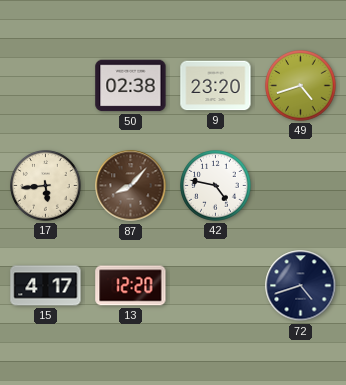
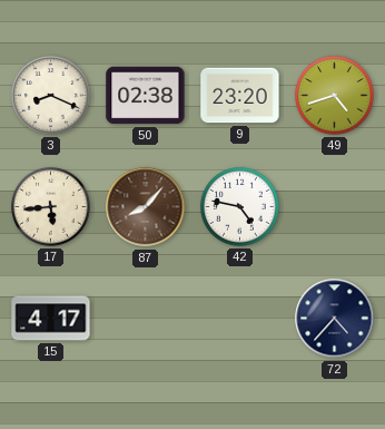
3: none -> 8:19 (51, 96)
13: 12:20 -> none (131, 286)
72: 4:42 -> 4:37 (335, 319)
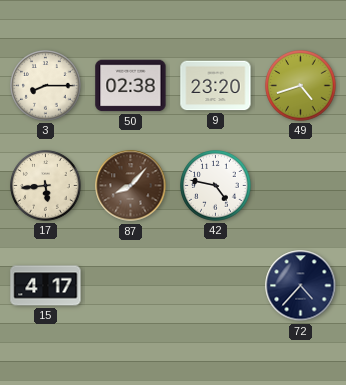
3: 8:19 -> 8:15 (46, 86)
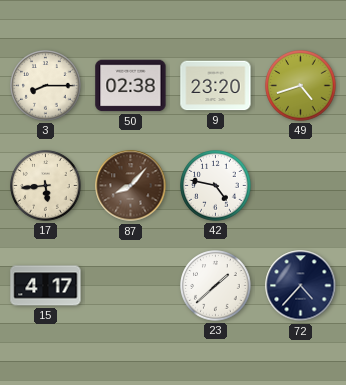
23: none -> 1:38 (216, 286)
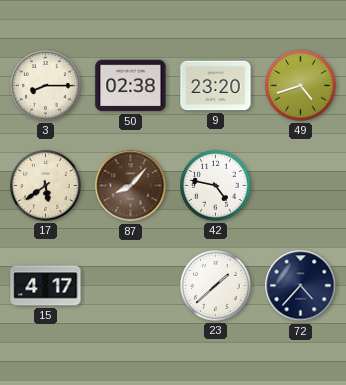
17: 5:44 -> 5:39 (46, 186)
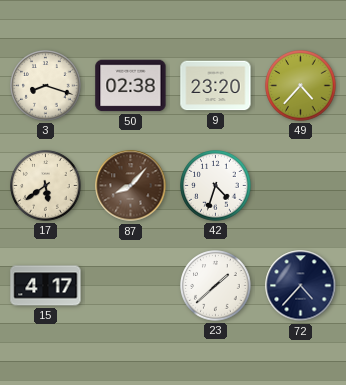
3: 8:15 -> 8:18 (46, 86)
49: 4:42 -> 4:37 (301, 86)
42: 4:47 -> 4:33 (216, 186)
